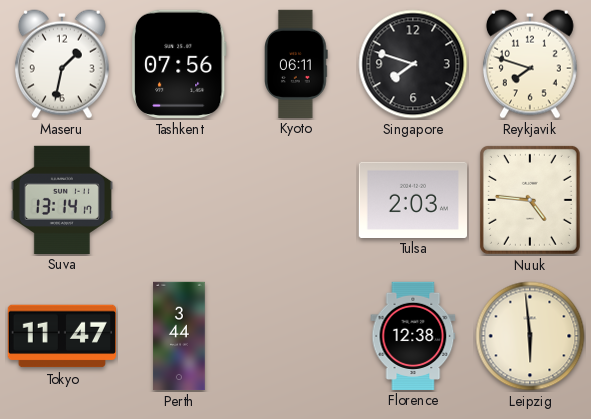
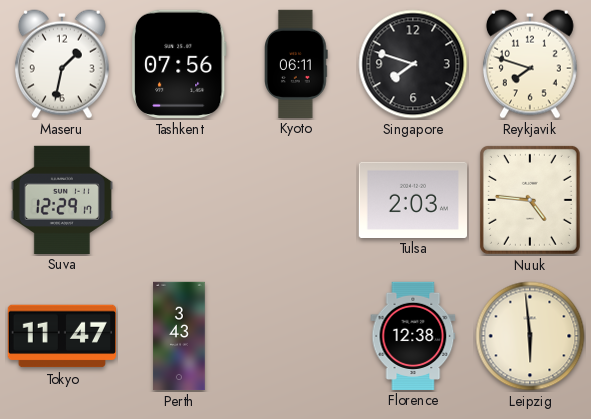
Suva: 13:14 -> 12:29 (62, 199)
Perth: 3:44 -> 3:43 (179, 336)
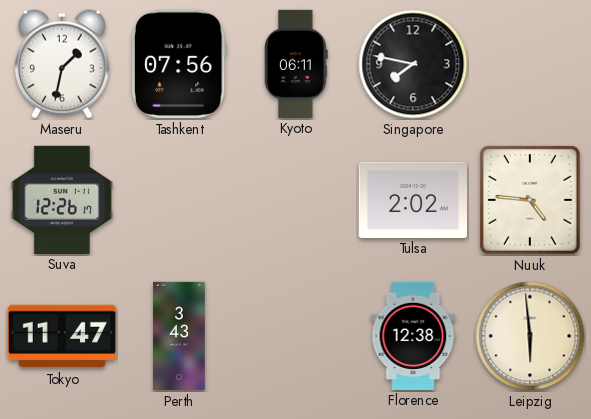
Singapore: 7:48 -> 7:47 (413, 64)
Reykjavik: 7:48 -> none (530, 64)
Suva: 12:29 -> 12:26 (62, 199)
Tulsa: 2:03 -> 2:02 (412, 199)
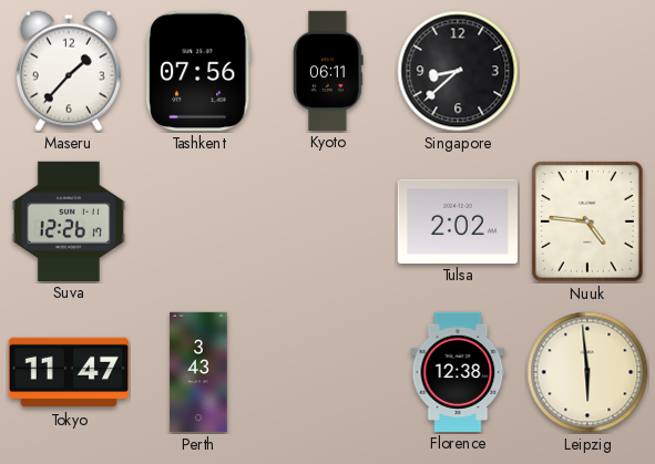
Maseru: 1:32 -> 1:37 (69, 71)
Singapore: 7:47 -> 8:38 (458, 71)
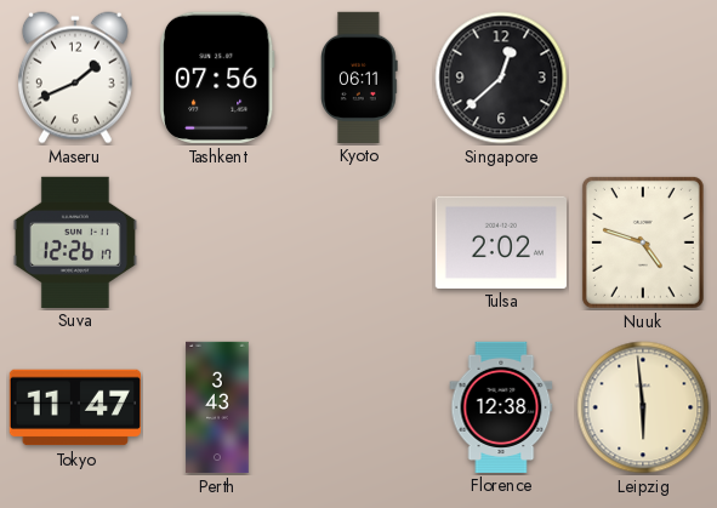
Maseru: 1:37 -> 1:41 (75, 78)
Singapore: 8:38 -> 12:38 (501, 78)
Nuuk: 4:46 -> 4:48 (643, 242)
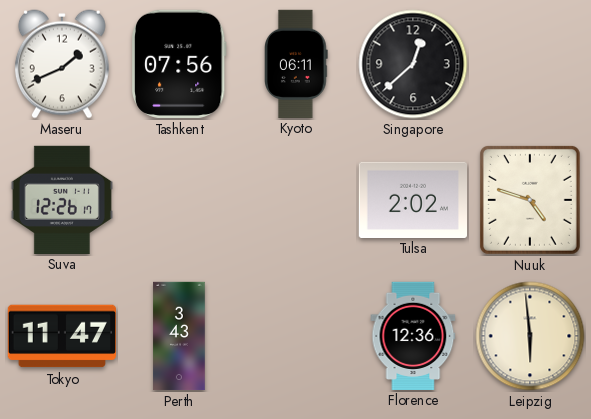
Florence: 12:38 -> 12:36 (413, 335)
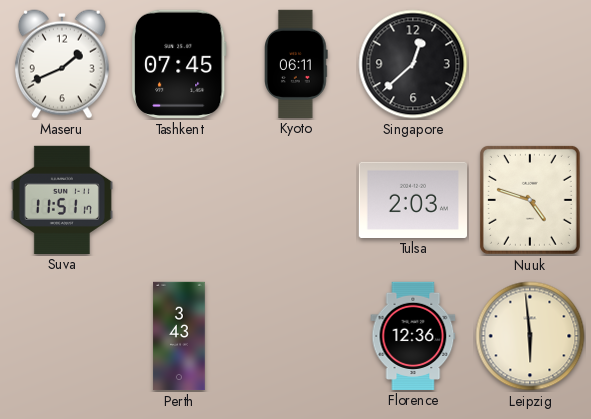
Tashkent: 07:56 -> 07:45 (180, 64)
Suva: 12:26 -> 11:51 (62, 199)
Tulsa: 2:02 -> 2:03 (412, 199)
Tokyo: 11:47 -> none (61, 336)
